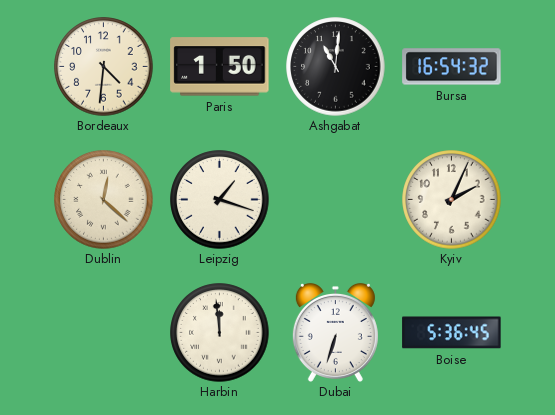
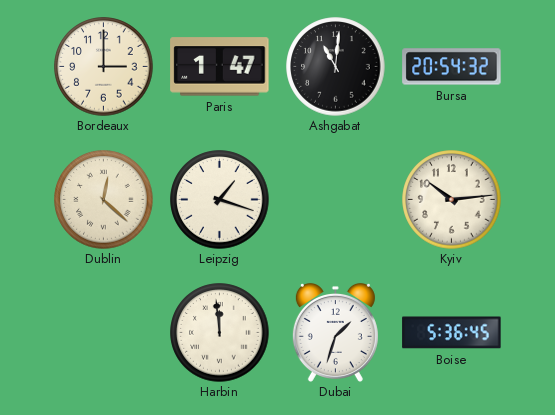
Bordeaux: 4:31 -> 3:00 (104, 67)
Paris: 1:50 -> 1:47 (220, 67)
Bursa: 16:54 -> 20:54 (452, 67)
Kyiv: 2:04 -> 10:14 (452, 200)
Dubai: 6:33 -> 1:33 (335, 332)
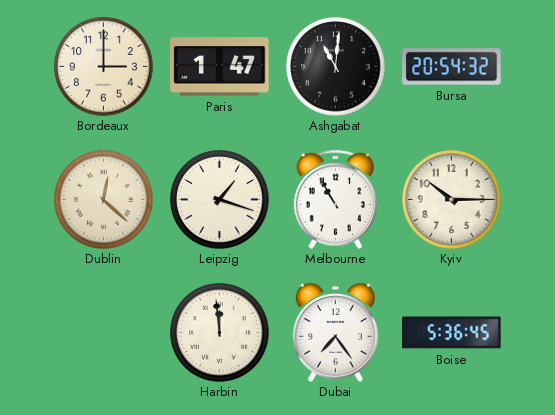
Melbourne: none -> 10:55 (336, 199)
Kyiv: 10:14 -> 10:15 (452, 200)
Dubai: 1:33 -> 7:24 (335, 332)
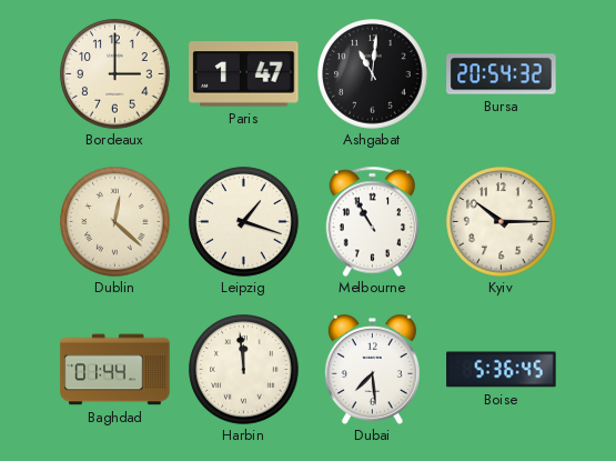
Baghdad: none -> 01:44 (115, 370)
Dubai: 7:24 -> 7:29 (372, 369)
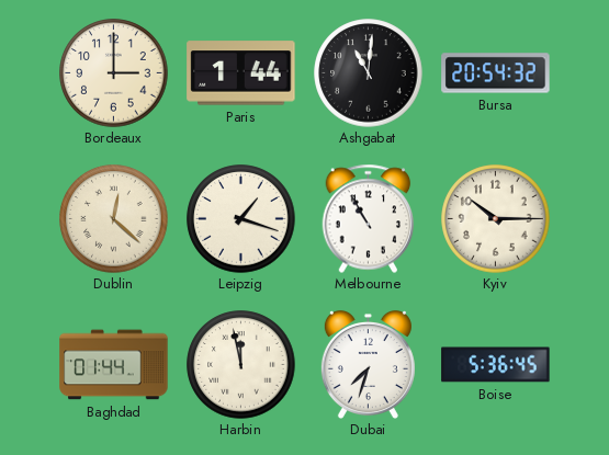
Paris: 1:47 -> 1:44 (241, 73)
Harbin: 11:59 -> 11:58 (241, 365)
Dubai: 7:29 -> 7:33 (368, 364)
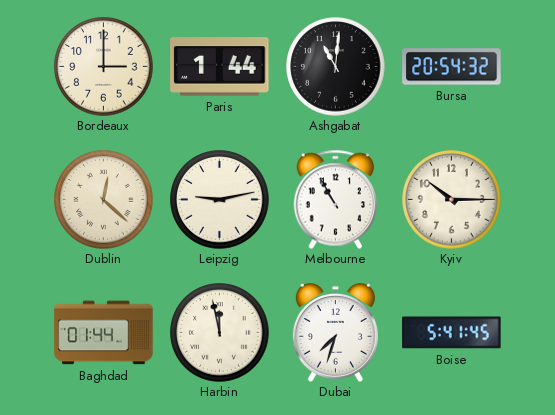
Leipzig: 1:18 -> 9:13 (220, 200)
Boise: 5:36 -> 5:41 (452, 333)
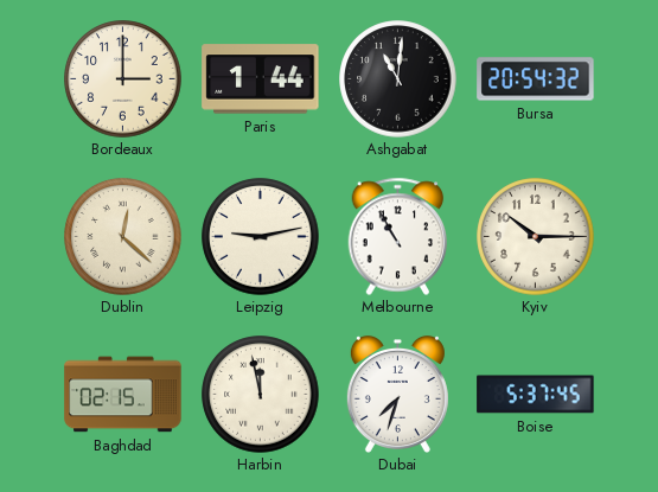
Baghdad: 01:44 -> 02:15 (123, 395)
Boise: 5:41 -> 5:37 (536, 395)
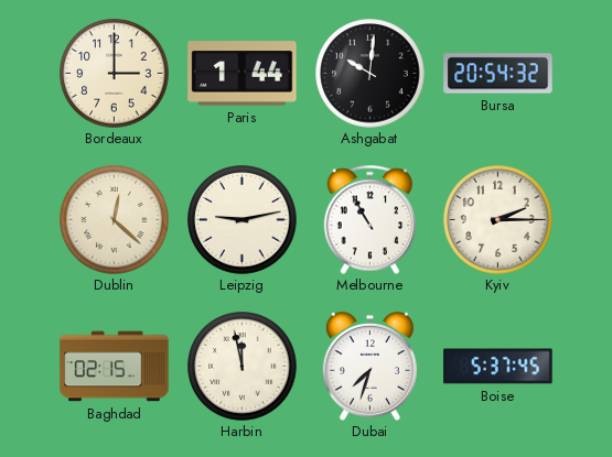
Ashgabat: 11:01 -> 10:01 (371, 74)
Kyiv: 10:15 -> 2:15 (498, 220)
